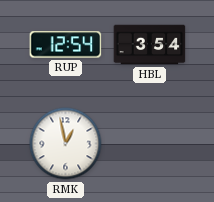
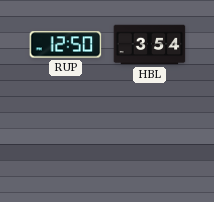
RUP: 12:54 -> 12:50 (66, 45)
RMK: 12:58 -> none (66, 144)
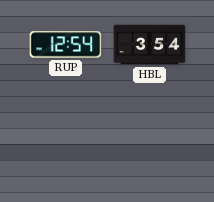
RUP: 12:50 -> 12:54 (66, 45)
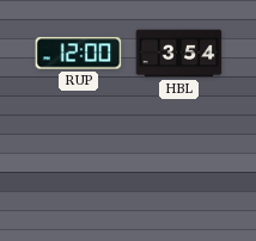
RUP: 12:54 -> 12:00 (79, 54)
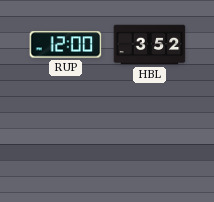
HBL: 3:54 -> 3:52 (150, 45)
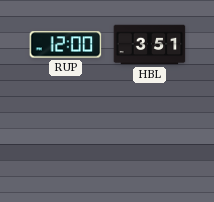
HBL: 3:52 -> 3:51 (150, 45)
